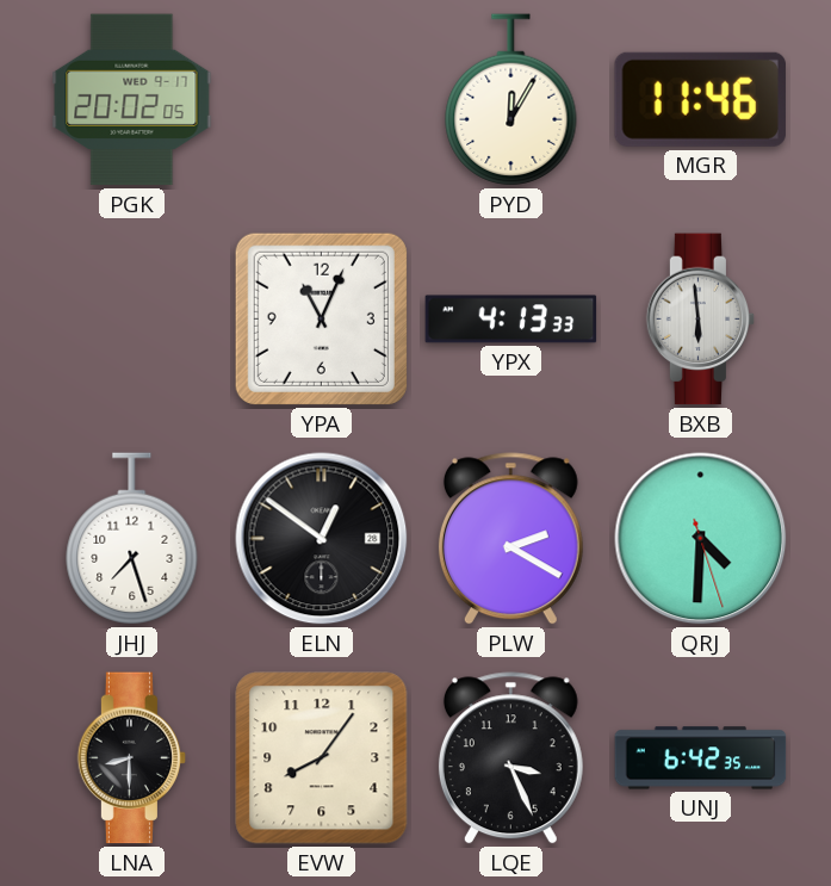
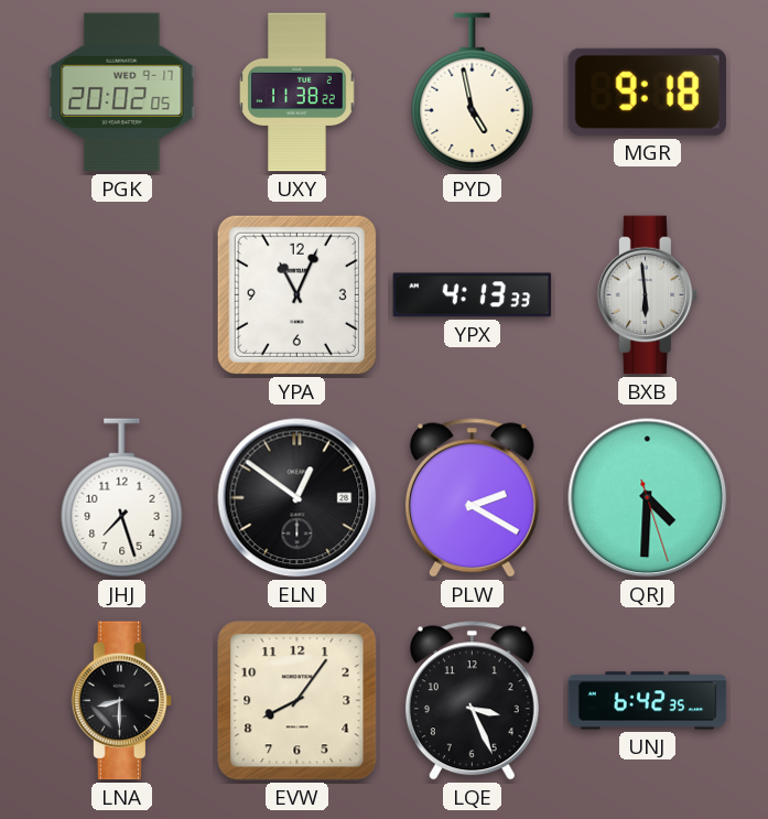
UXY: none -> 11:38 (298, 93)
PYD: 12:05 -> 4:58 (473, 93)
MGR: 11:46 -> 9:18 (647, 91)
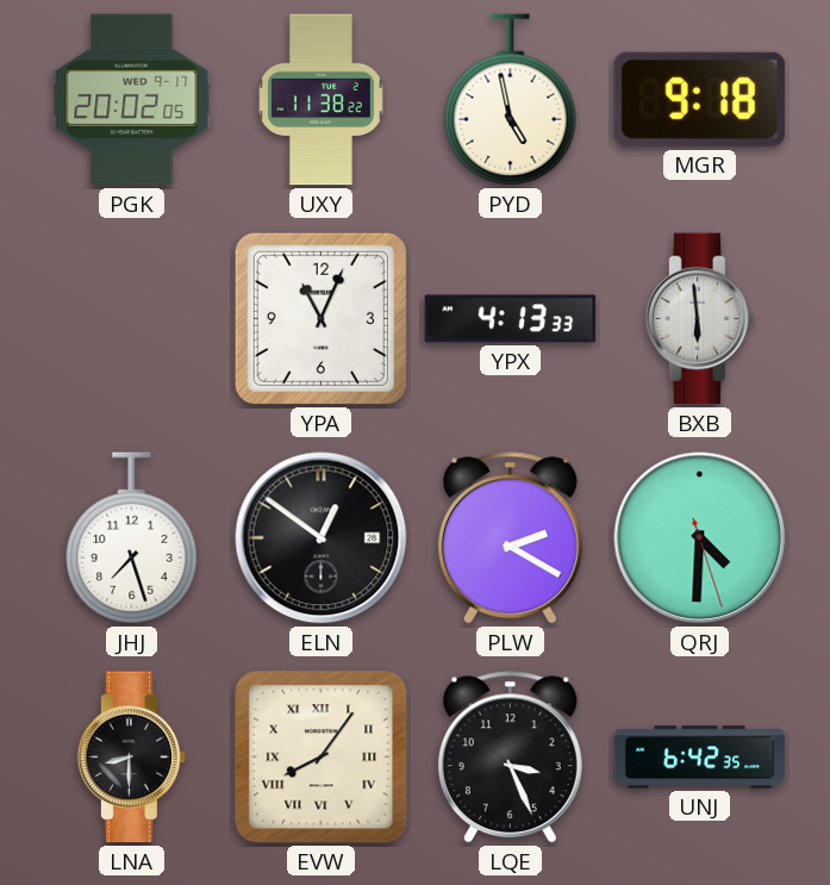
EVW numerals: Arabic -> Roman (322, 758)
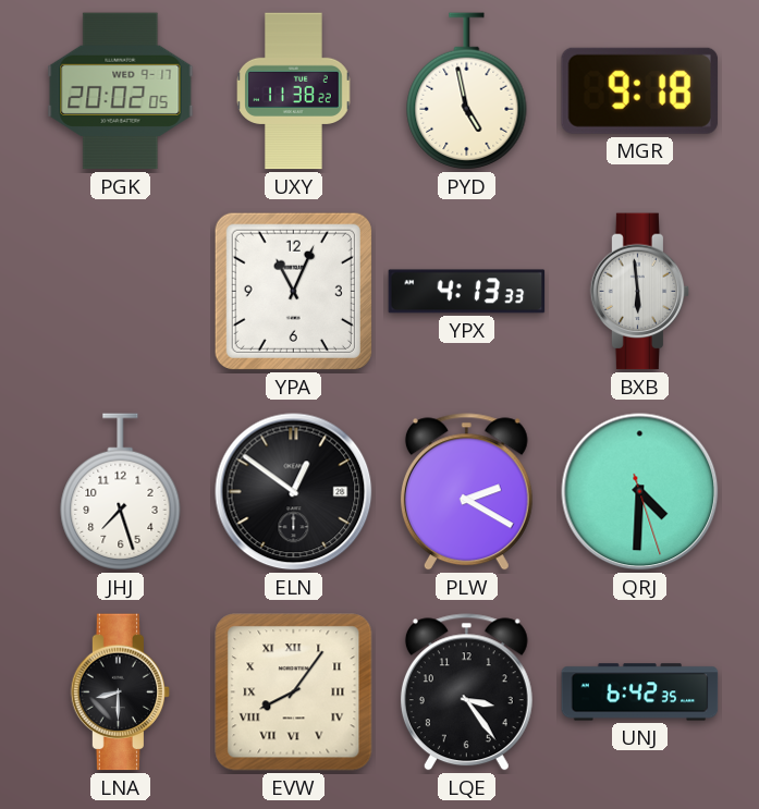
LQE: 3:26 -> 3:24 (466, 692)
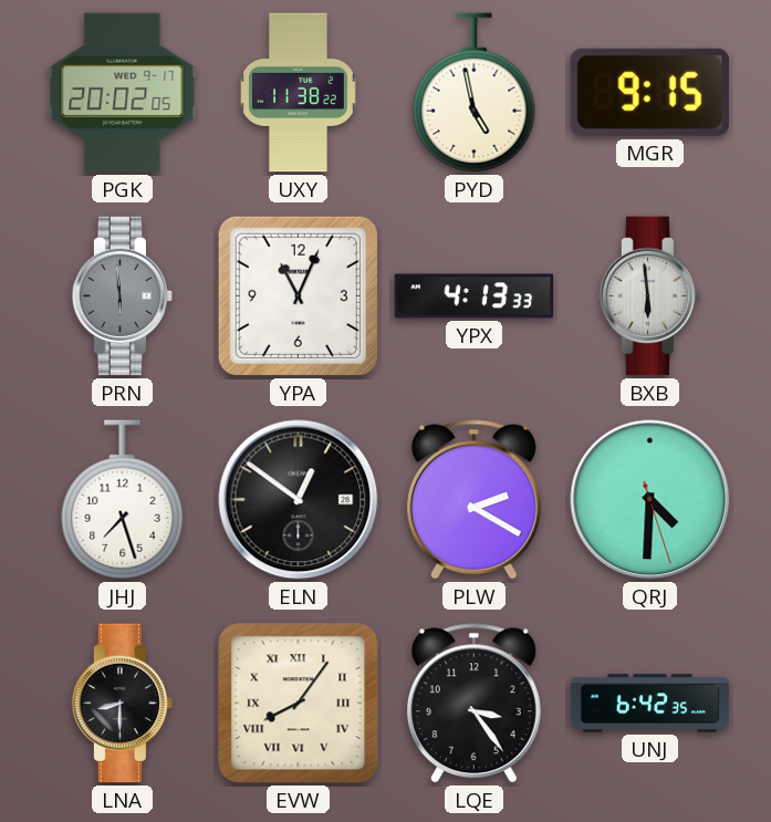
MGR: 9:18 -> 9:15 (649, 92)
PRN: none -> 5:59 (123, 296)
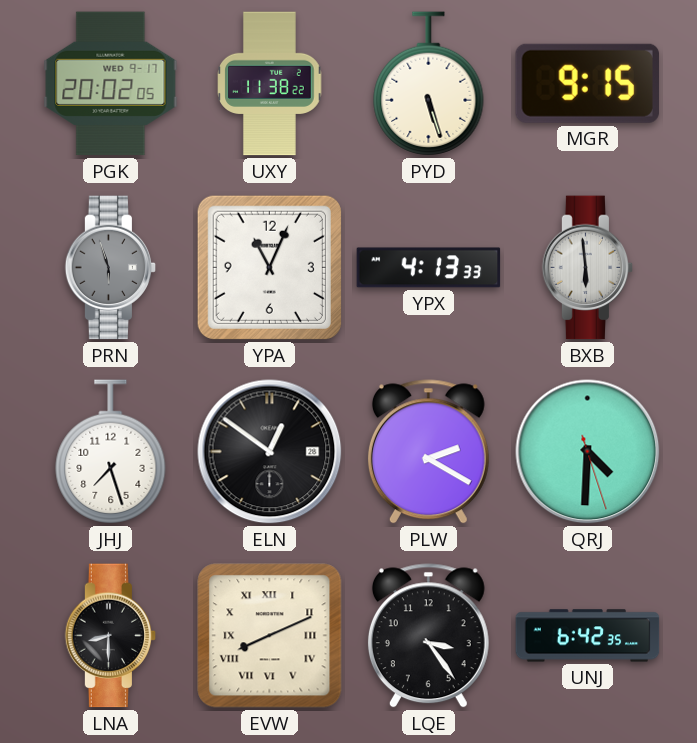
PYD: 4:58 -> 5:27 (429, 84)
PRN: 5:59 -> 5:57 (111, 268)
EVW: 8:06 -> 8:11 (270, 636)
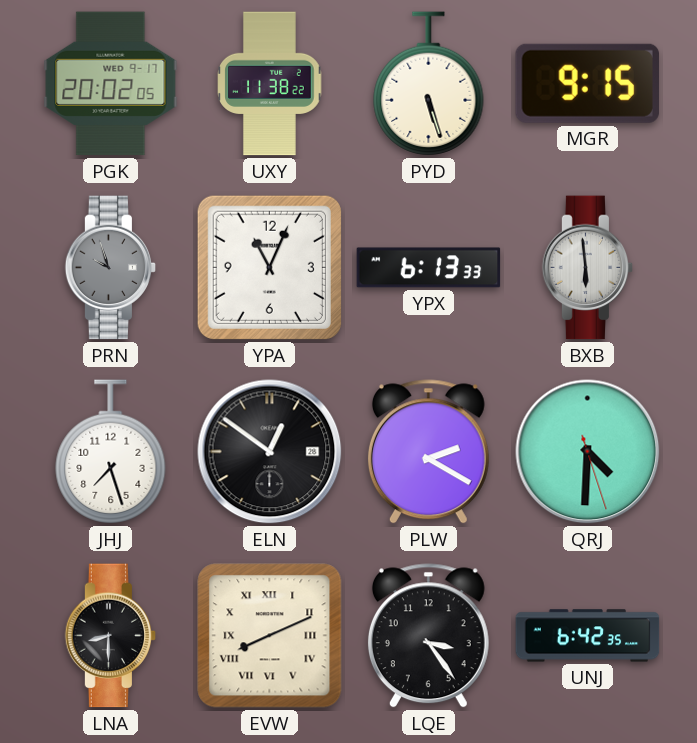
PRN: 5:57 -> 9:57 (111, 268)
YPX: 4:13 -> 6:13 (429, 268)
